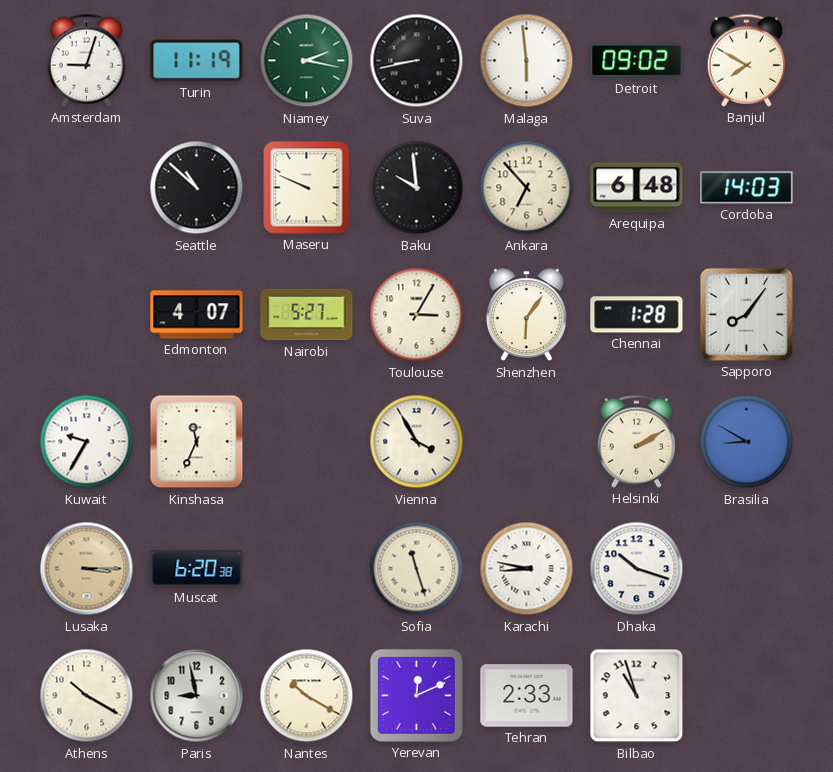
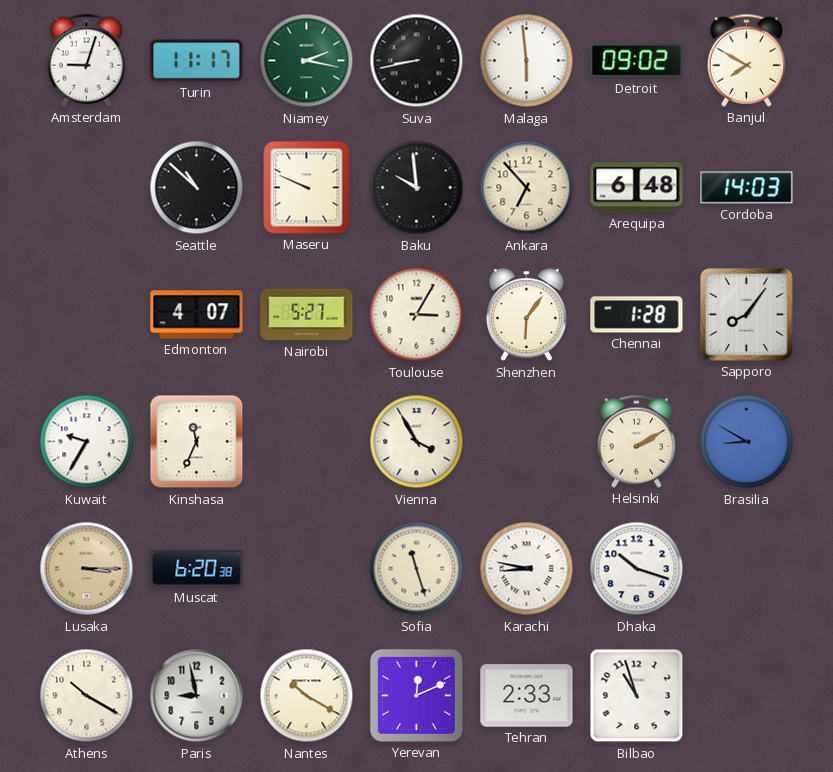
Turin: 11:19 -> 11:17 (197, 61)
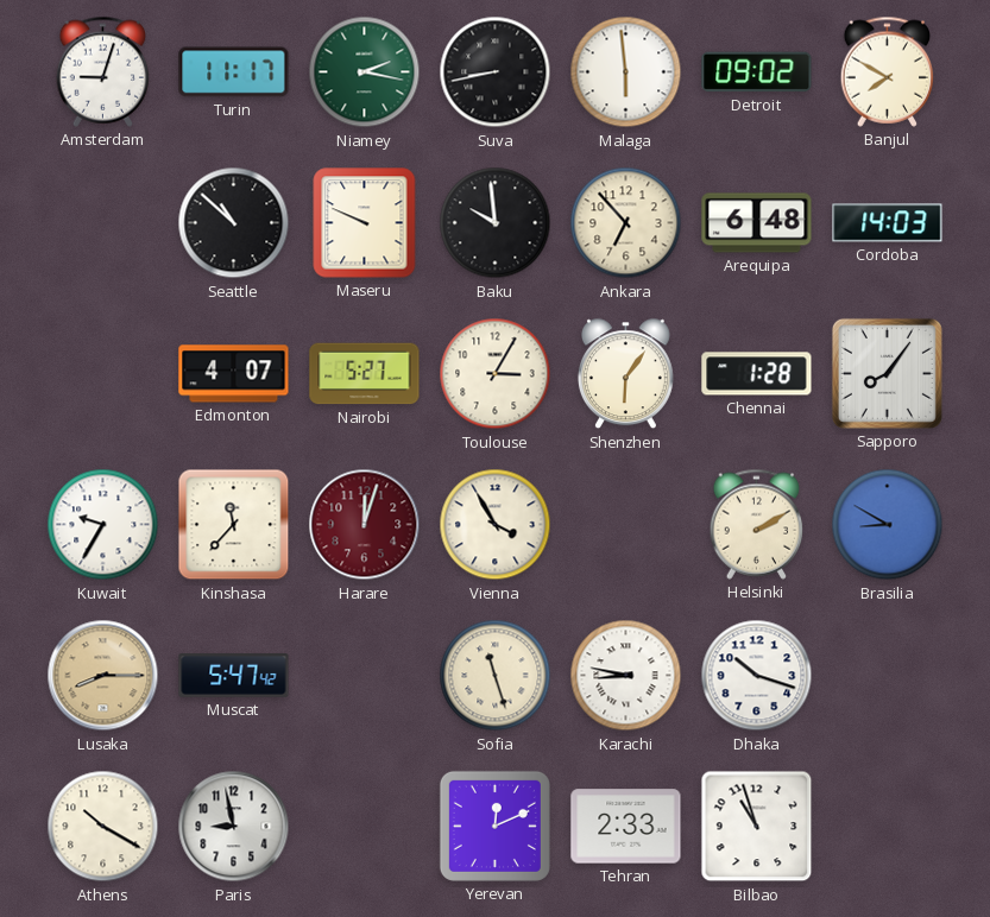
Kinshasa: 11:34 -> 11:37 (234, 525)
Harare: none -> 12:03 (365, 525)
Lusaka: 3:15 -> 8:15 (103, 676)
Muscat: 6:20 -> 5:47 (234, 676)
Nantes: 10:20 -> none (307, 696)
